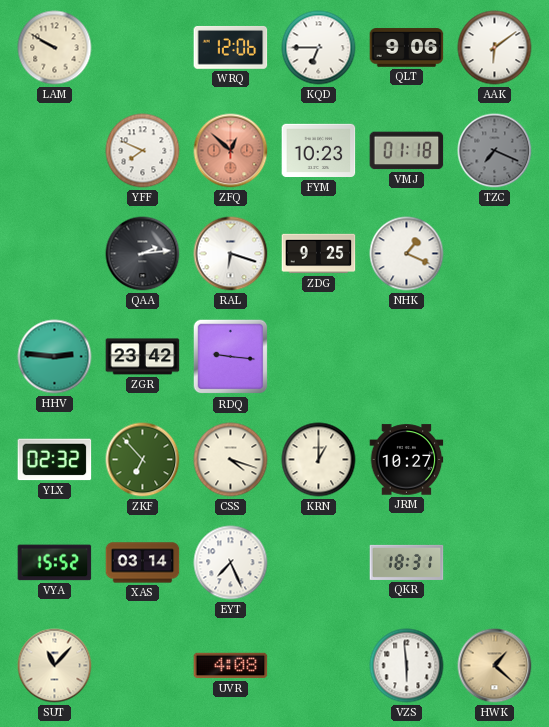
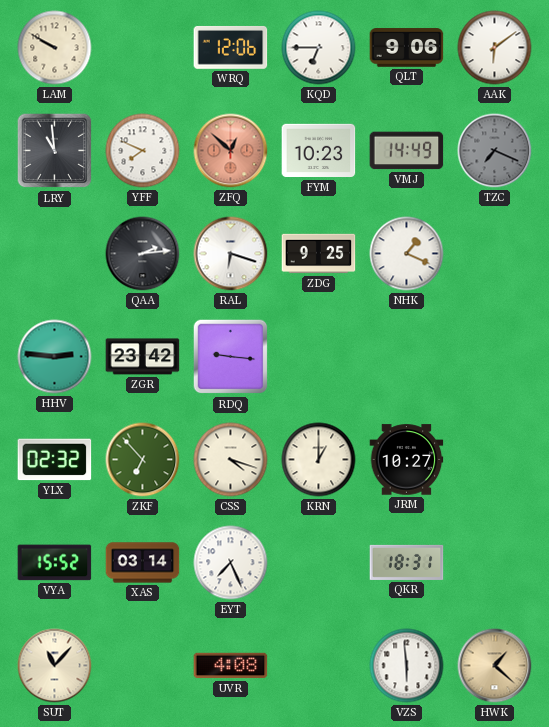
LRY: none -> 10:59 (55, 151)
VMJ: 01:18 -> 14:49 (407, 151)
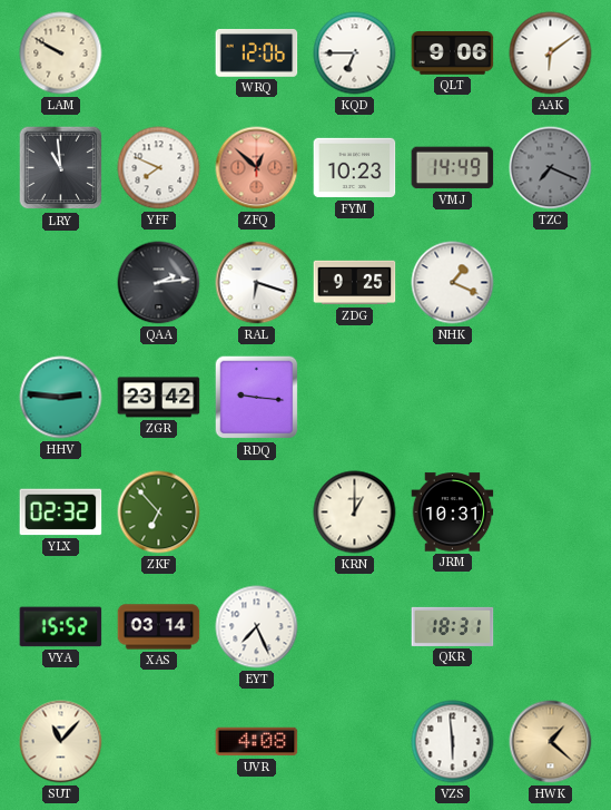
CSS: 4:18 -> none (231, 460)
JRM: 10:27 -> 10:31 (453, 513)
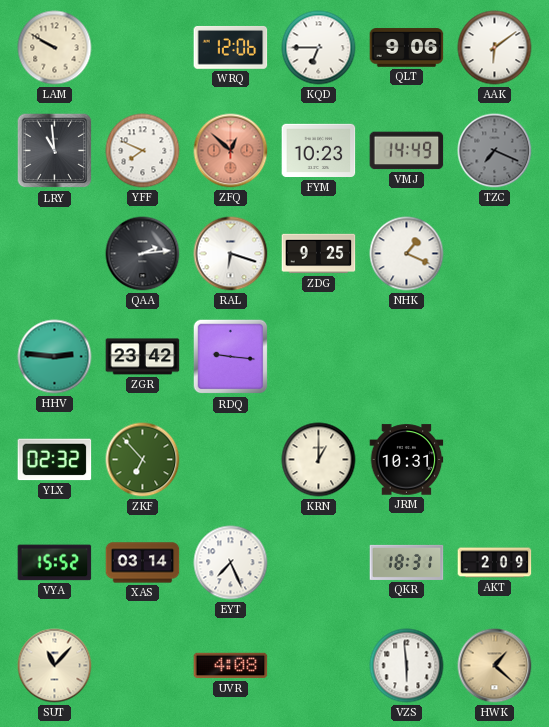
AKT: none -> 2:09 (495, 563)
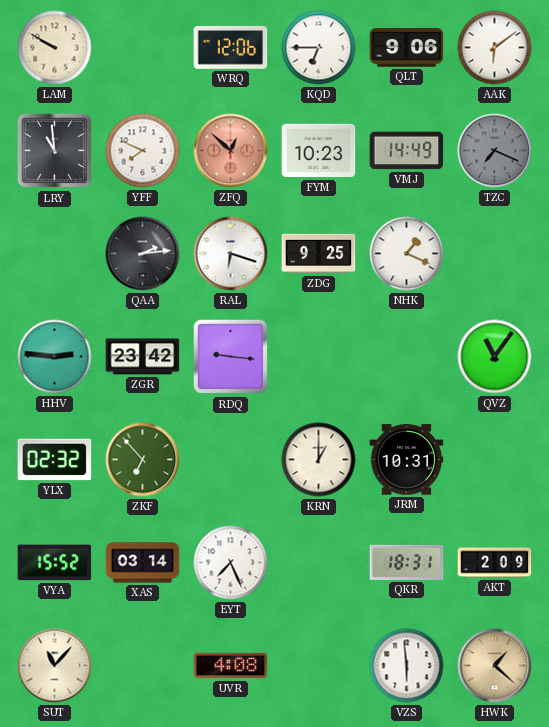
QVZ: none -> 11:06 (495, 357)
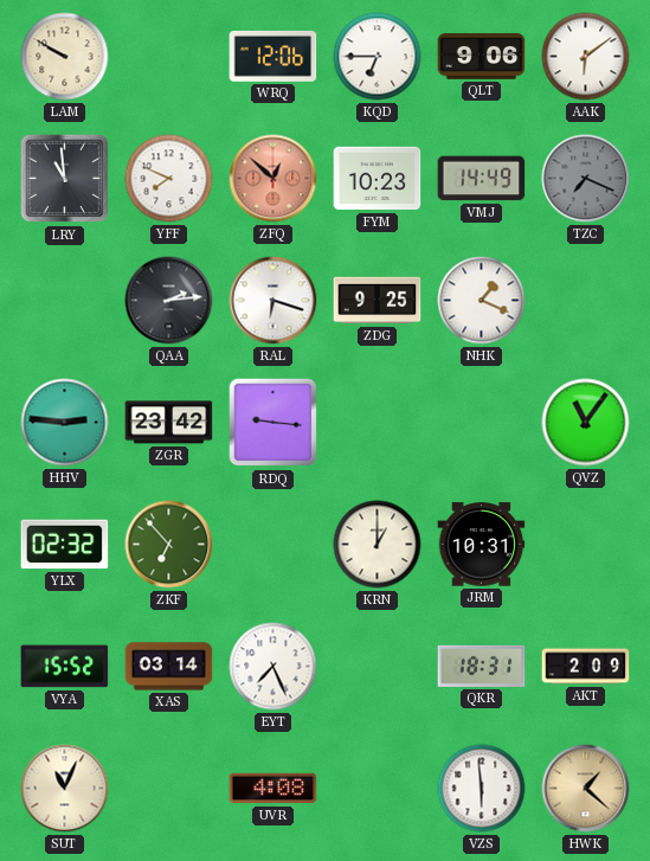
SUT: 11:07 -> 11:04 (65, 789)
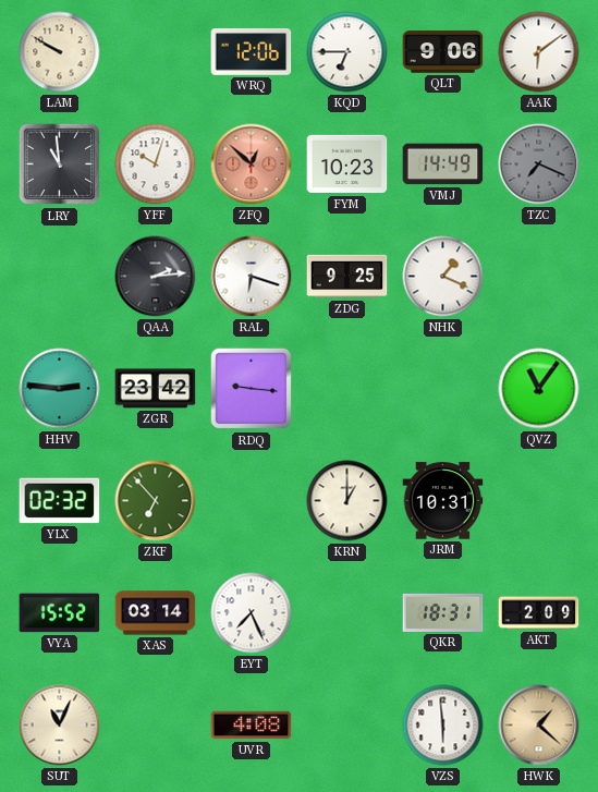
YFF: 7:49 -> 10:03 (156, 165)
